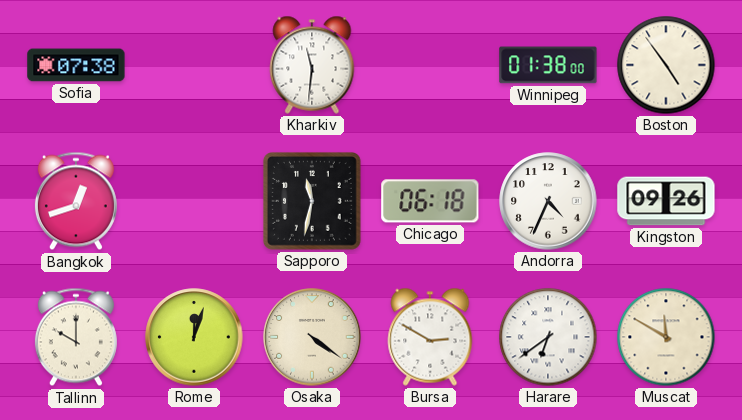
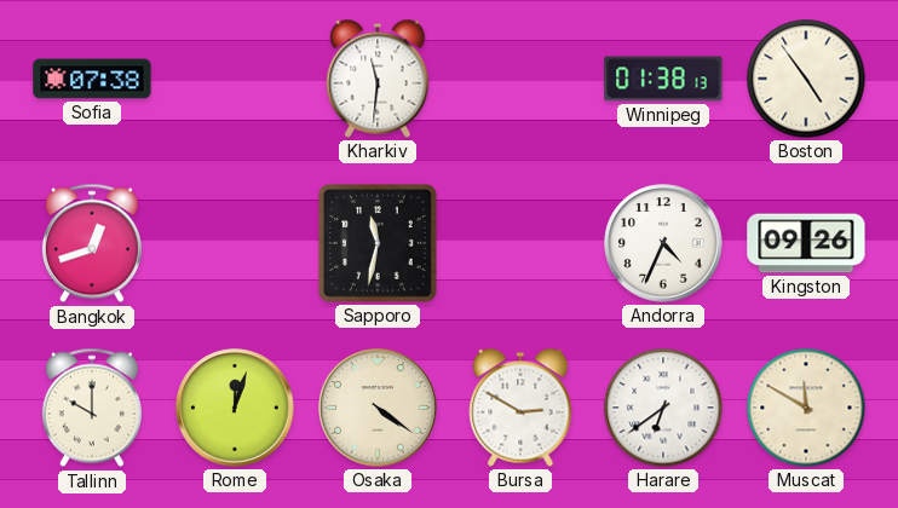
Winnipeg: 01:38:00 -> 01:38:13 (663, 79)
Chicago: 06:18 -> none (430, 201)
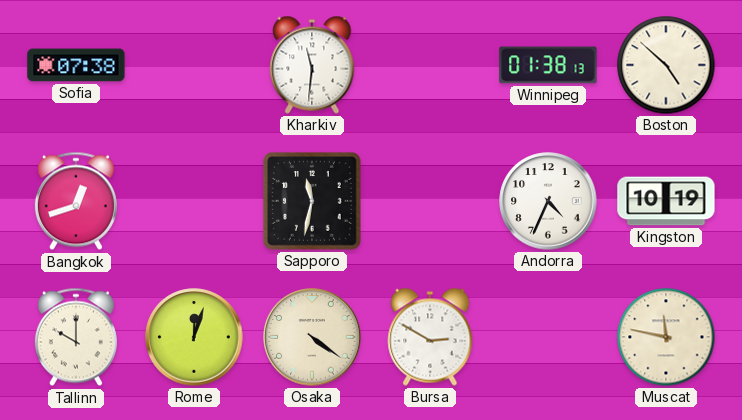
Boston: 4:54 -> 4:52 (666, 65)
Kingston: 09:26 -> 10:19 (666, 201)
Harare: 6:39 -> none (663, 408)
Muscat: 11:50 -> 11:47 (666, 337)
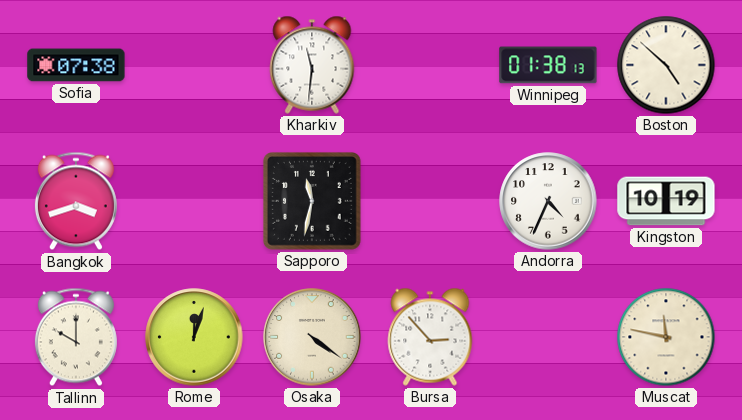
Bangkok: 12:42 -> 3:42 (76, 201)
Bursa: 2:50 -> 2:53 (430, 337)
